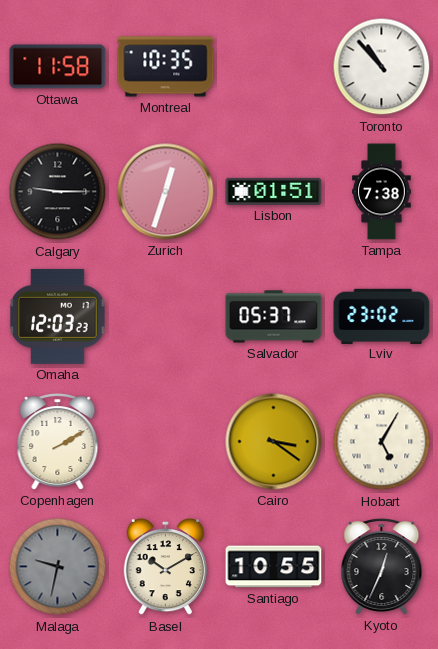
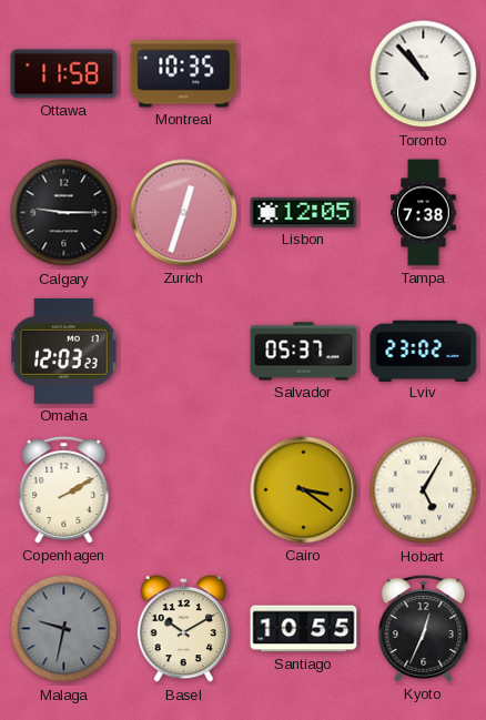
Lisbon: 01:51 -> 12:05 (304, 212)
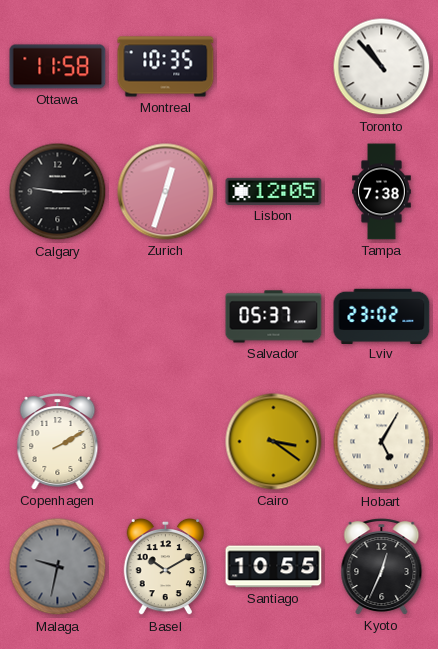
Omaha: 12:03 -> none (64, 351)
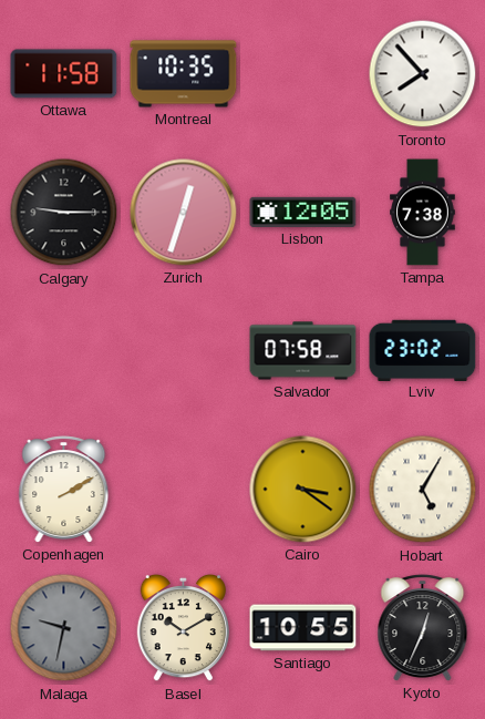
Toronto: 10:53 -> 7:53 (423, 74)
Salvador: 05:37 -> 07:58 (303, 351)
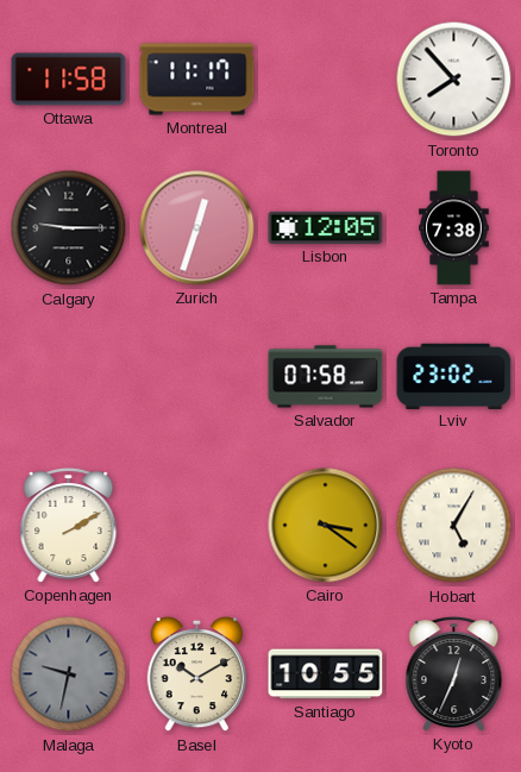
Montreal: 10:35 -> 11:17 (197, 80)
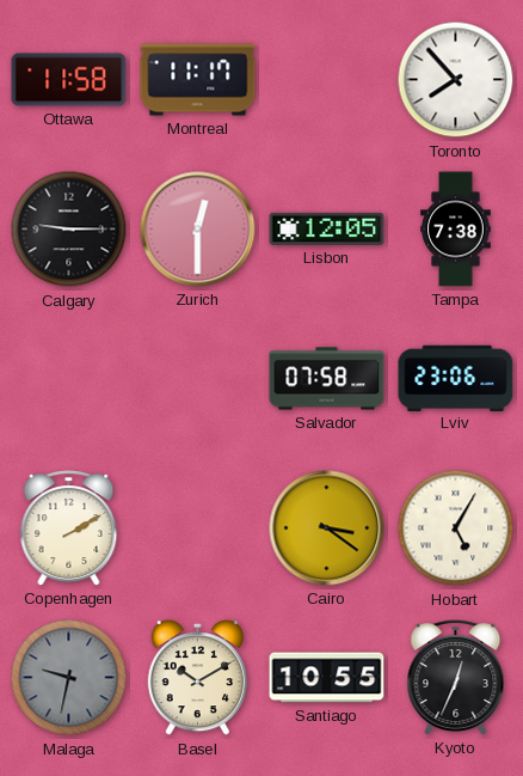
Zurich: 12:33 -> 12:30 (198, 230)
Lviv: 23:02 -> 23:06 (456, 378)
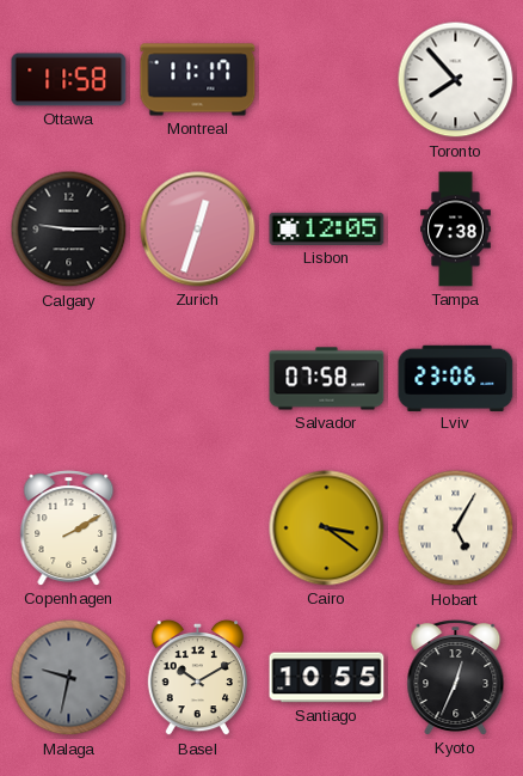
Zurich: 12:30 -> 12:33 (198, 230)
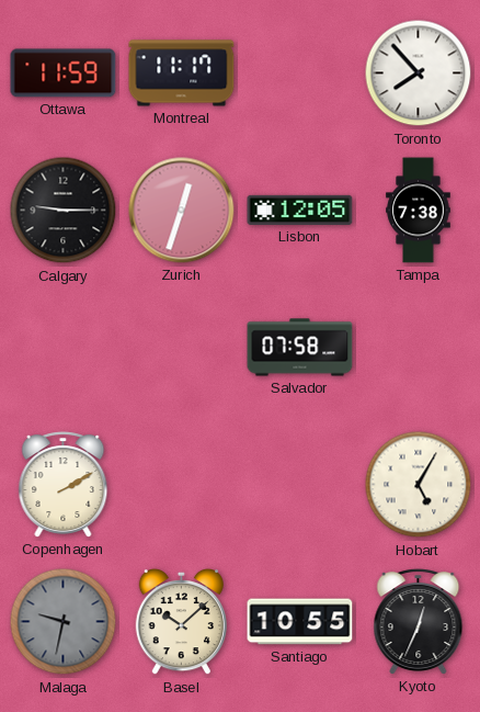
Ottawa: 11:58 -> 11:59 (64, 74)
Lviv: 23:06 -> none (456, 378)
Cairo: 3:21 -> none (327, 528)
Basel: 10:10 -> 10:08 (181, 622)
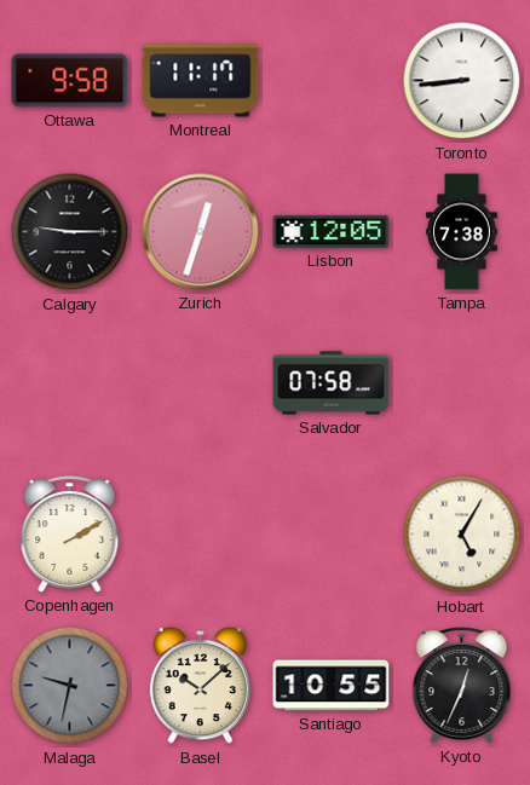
Ottawa: 11:59 -> 9:58 (70, 81)
Toronto: 7:53 -> 8:44 (462, 81)
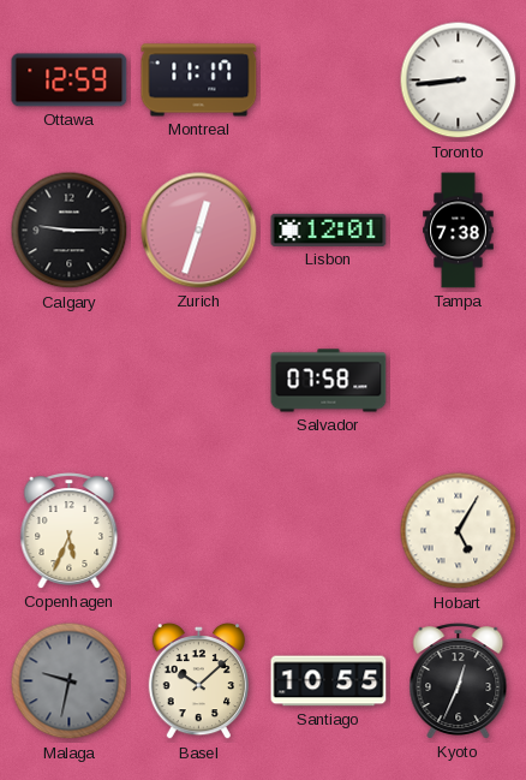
Ottawa: 9:58 -> 12:59 (70, 81)
Lisbon: 12:05 -> 12:01 (329, 230)
Copenhagen: 2:10 -> 5:34 (70, 531)
